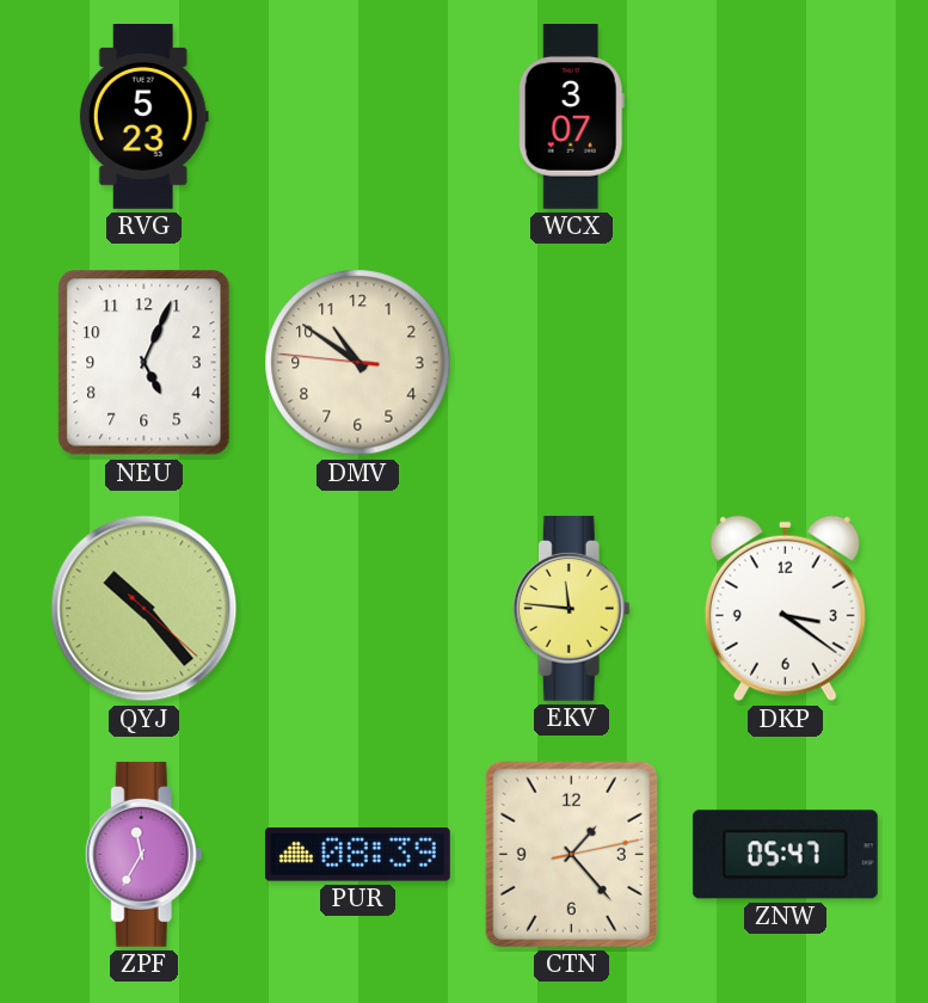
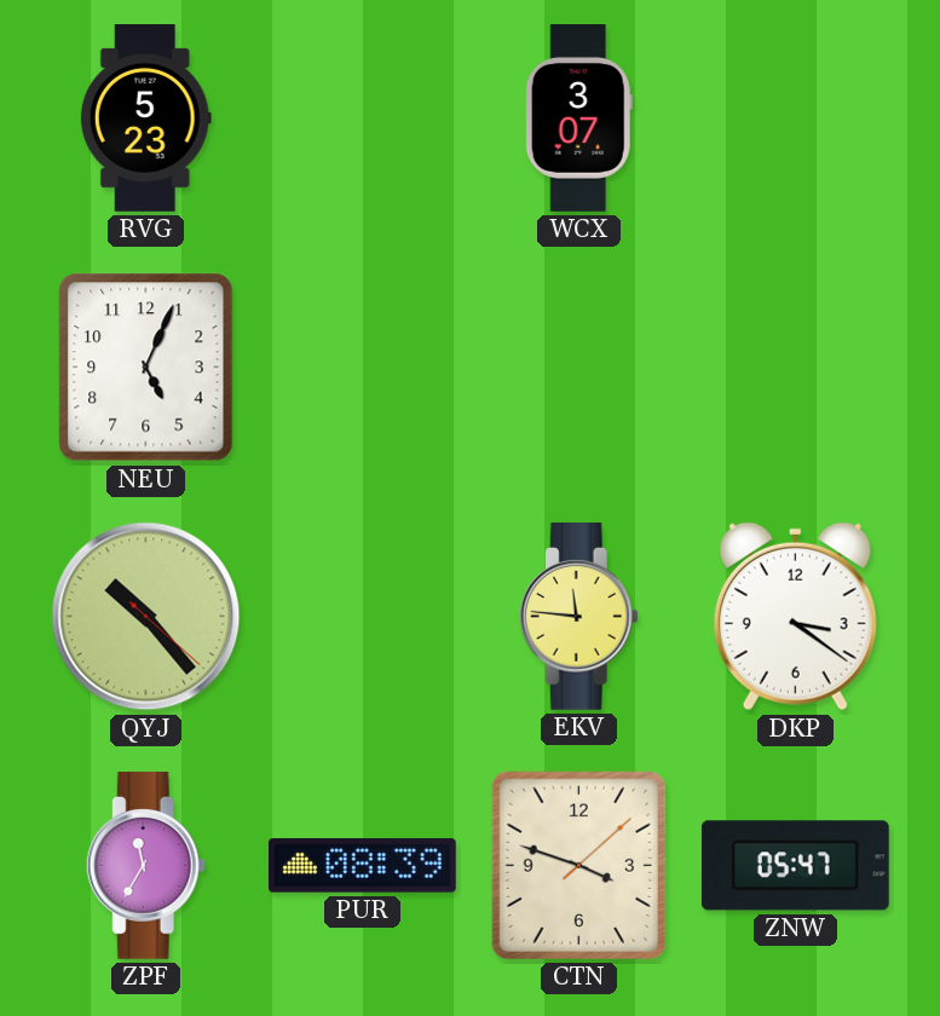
DMV: 10:50 -> none (358, 363)
CTN: 1:23 -> 3:48 (578, 865)
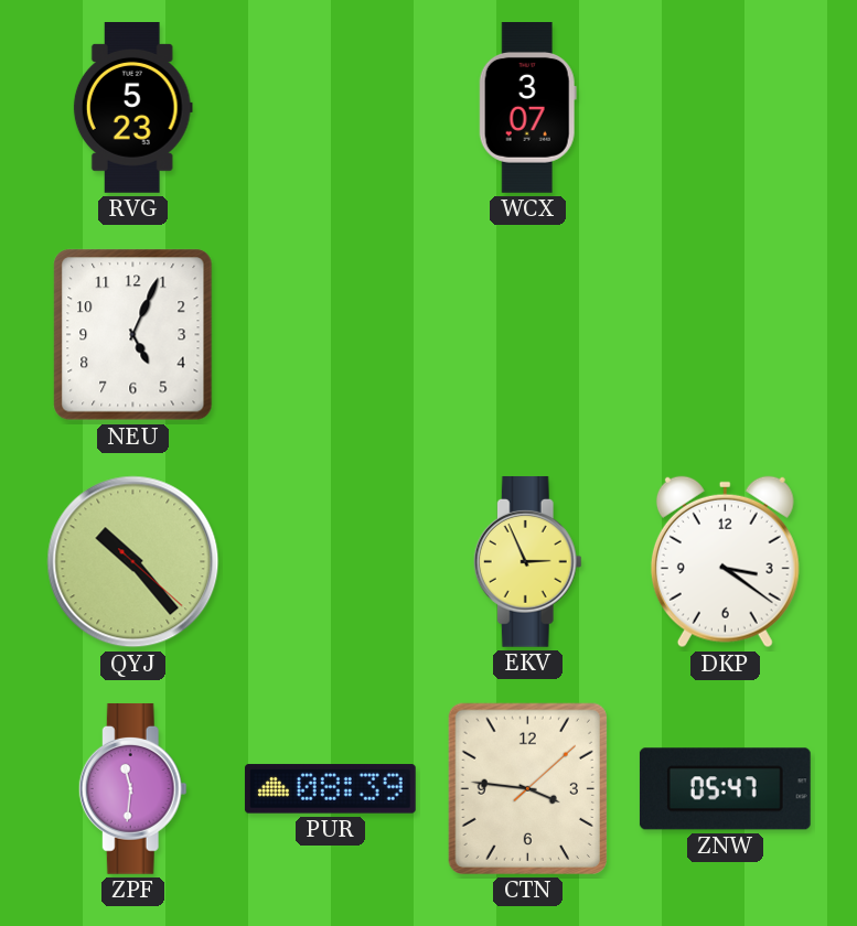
EKV: 11:46 -> 2:56 (527, 561)
ZPF: 11:35 -> 11:31 (132, 788)
CTN: 3:48 -> 3:46 (527, 788)
